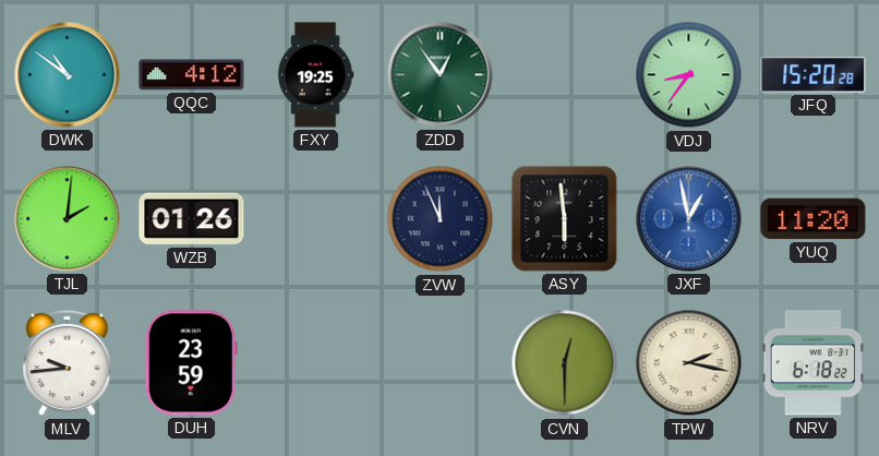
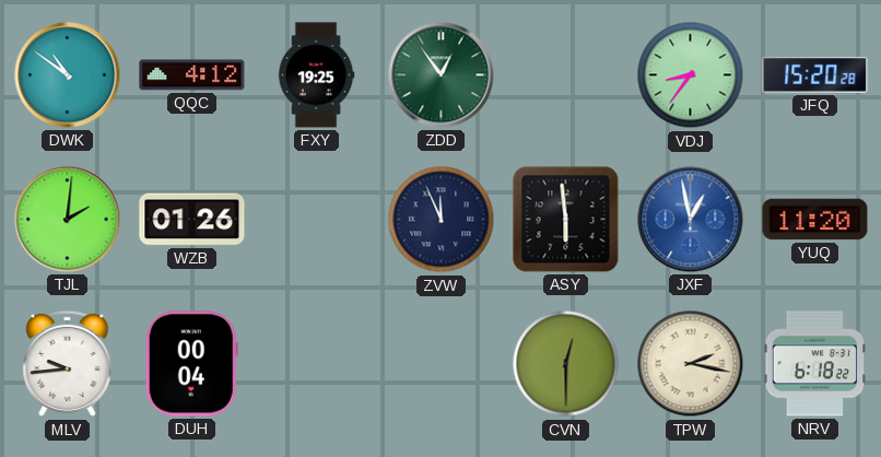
DUH: 23:59 -> 00:04 (191, 364)
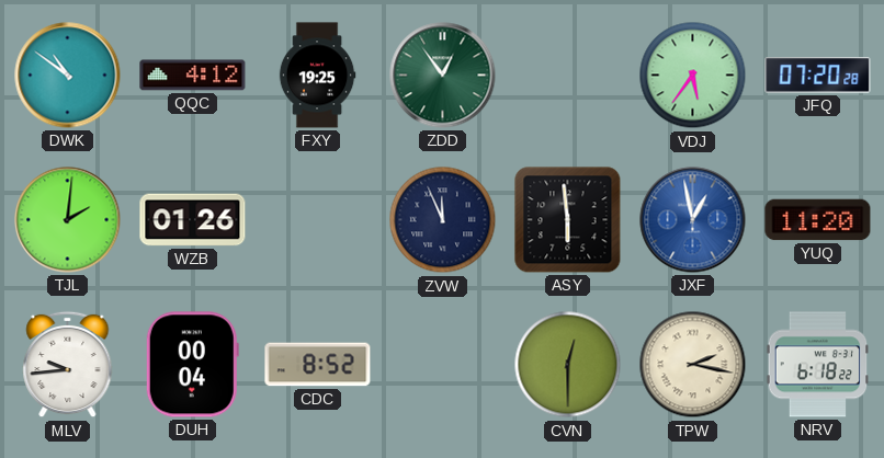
VDJ: 8:36 -> 5:36 (693, 76)
JFQ: 15:20 -> 07:20 (818, 76)
CDC: none -> 8:52 (318, 365)
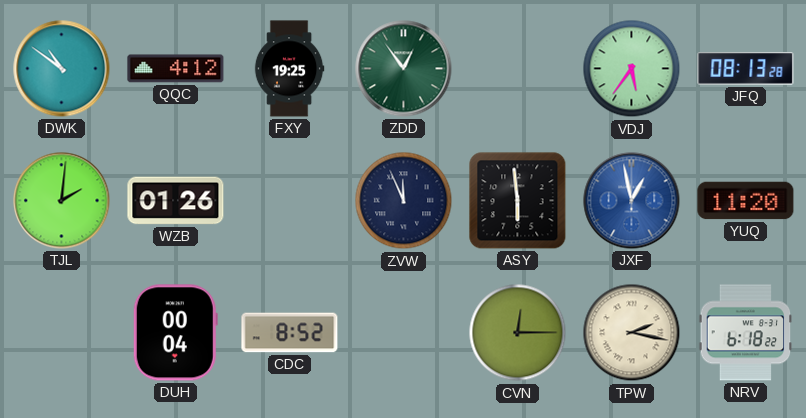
JFQ: 07:20 -> 08:13 (746, 69)
MLV: 9:44 -> none (68, 365)
CVN: 12:30 -> 12:15 (518, 333)
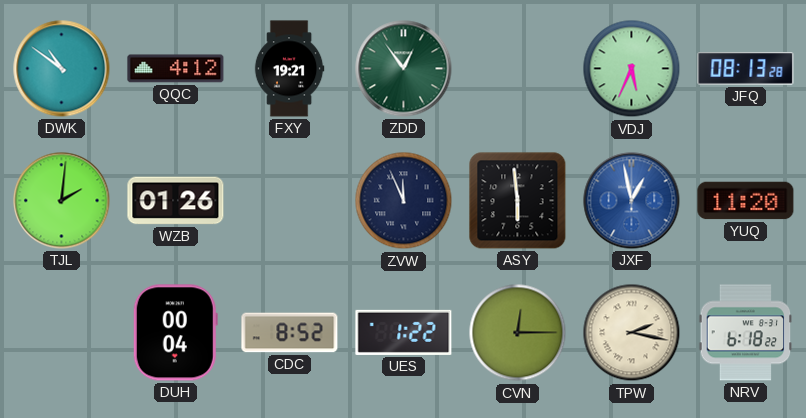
FXY: 19:25 -> 19:21 (289, 69)
VDJ: 5:36 -> 5:34 (632, 69)
UES: none -> 1:22 (404, 332)
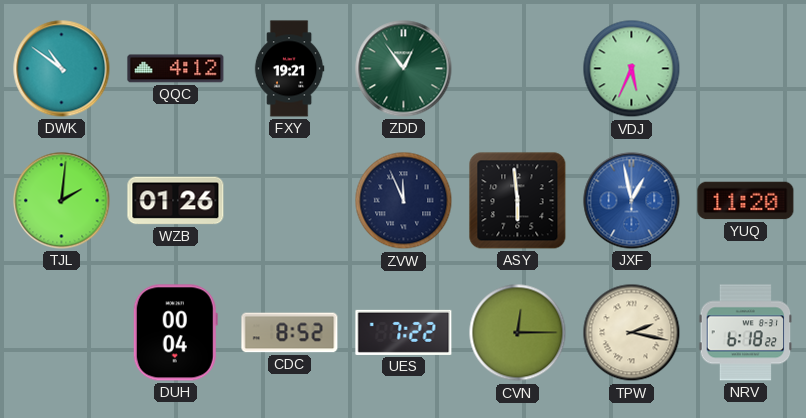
JFQ: 08:13 -> none (746, 69)
UES: 1:22 -> 7:22 (404, 332)
